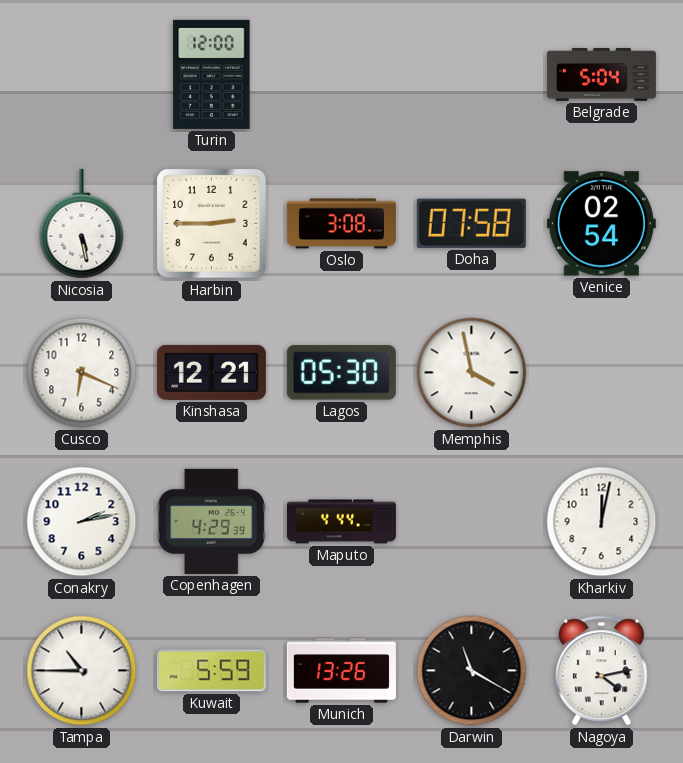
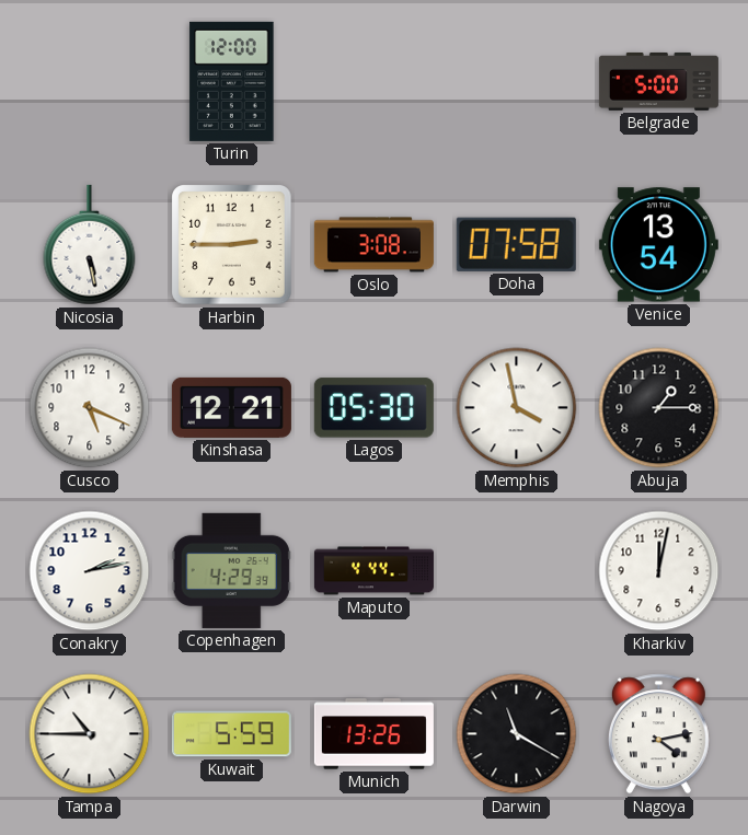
Belgrade: 5:04 -> 5:00 (658, 81)
Venice: 02:54 -> 13:54 (658, 245)
Cusco: 6:19 -> 5:19 (90, 408)
Abuja: none -> 1:15 (659, 408)
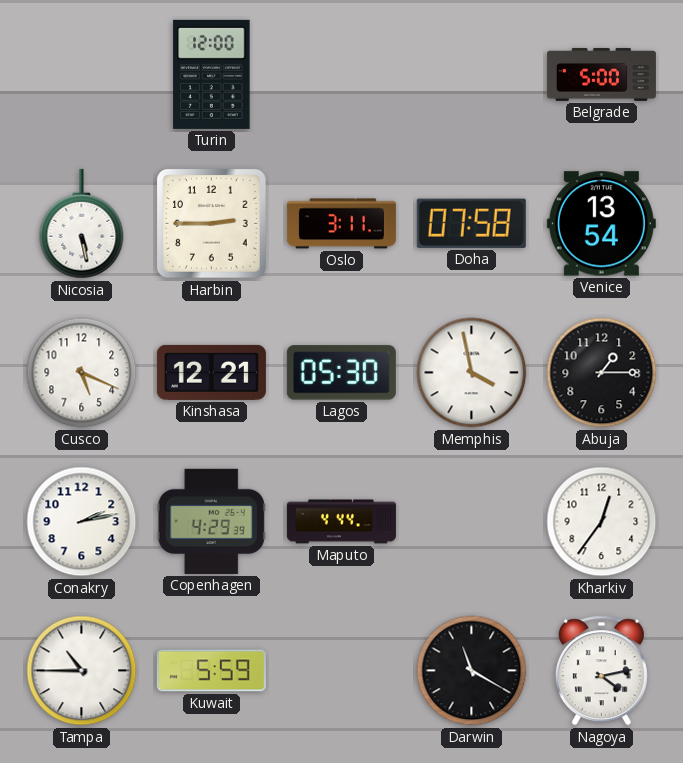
Oslo: 3:08 -> 3:11 (341, 224)
Kharkiv: 12:02 -> 12:36 (602, 522)
Munich: 13:26 -> none (373, 734)
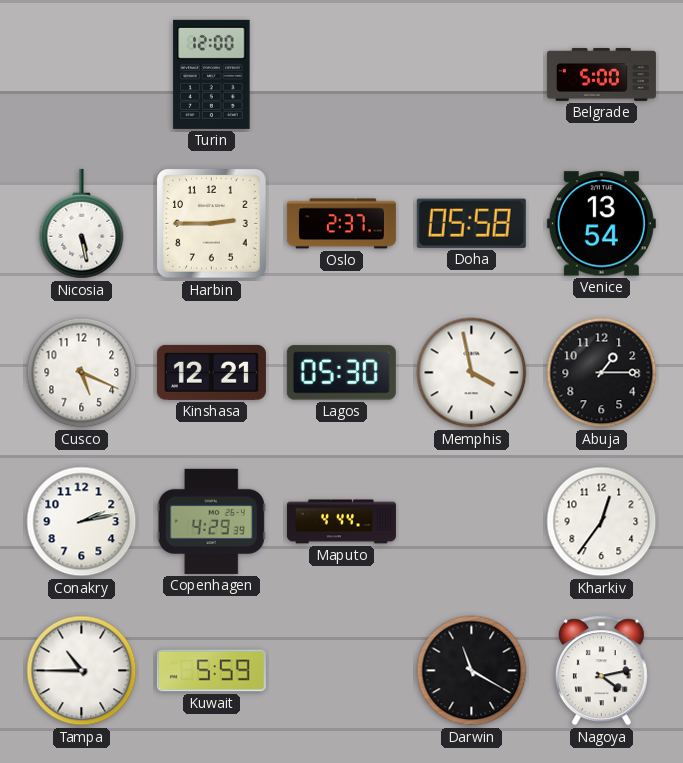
Oslo: 3:11 -> 2:37 (341, 224)
Doha: 07:58 -> 05:58 (471, 223)
